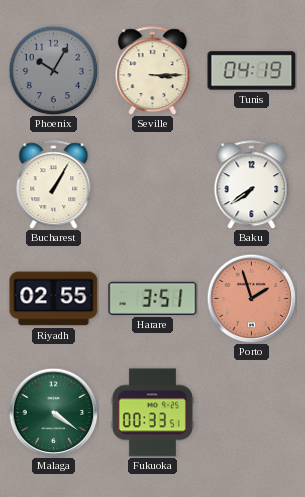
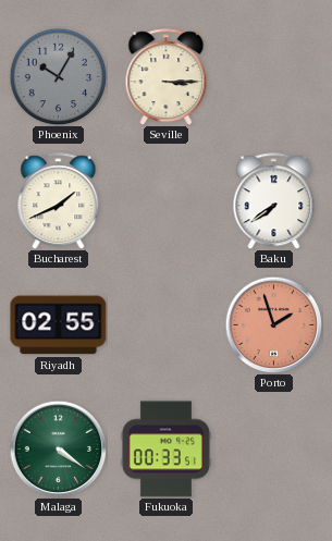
Tunis: 04:19 -> none (252, 71)
Bucharest: 1:05 -> 1:41 (59, 201)
Harare: 3:51 -> none (153, 298)
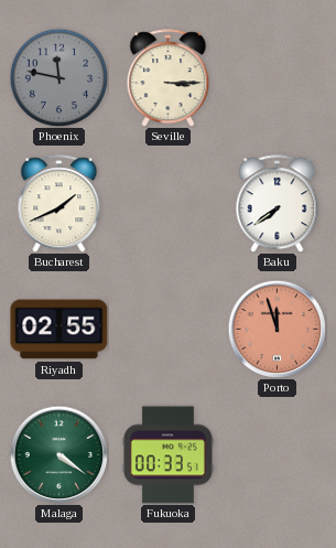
Phoenix: 10:05 -> 11:47 (58, 77)
Porto: 1:57 -> 11:57 (277, 329)
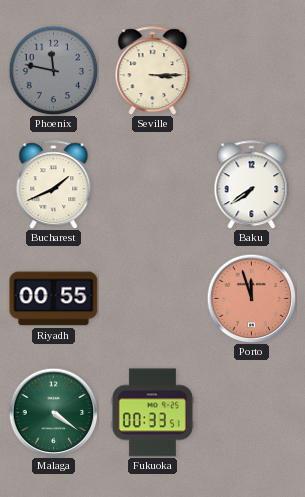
Riyadh: 02:55 -> 00:55 (54, 299)
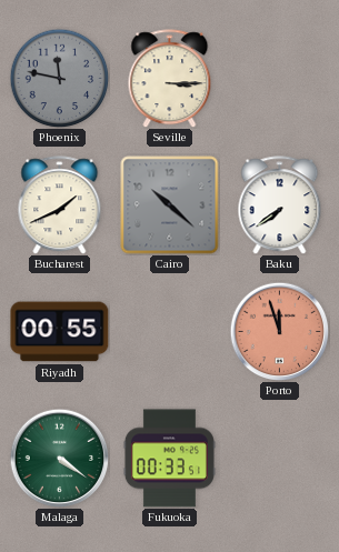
Cairo: none -> 10:22 (170, 205)
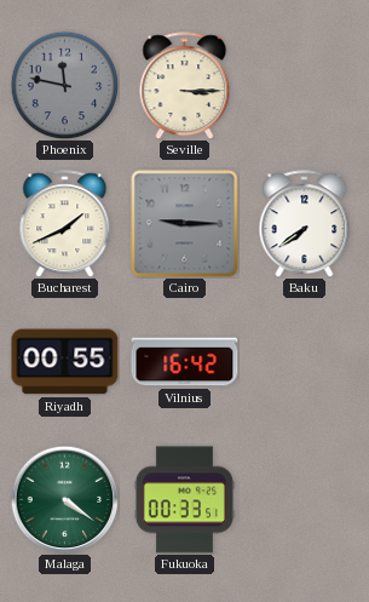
Cairo: 10:22 -> 9:15 (185, 224)
Vilnius: none -> 16:42 (185, 362)
Porto: 11:57 -> none (279, 331)
